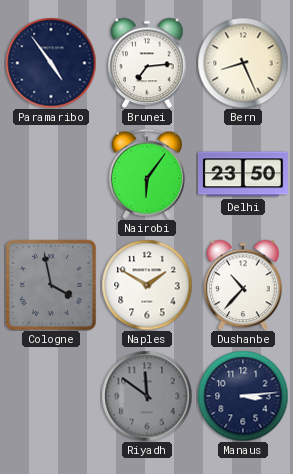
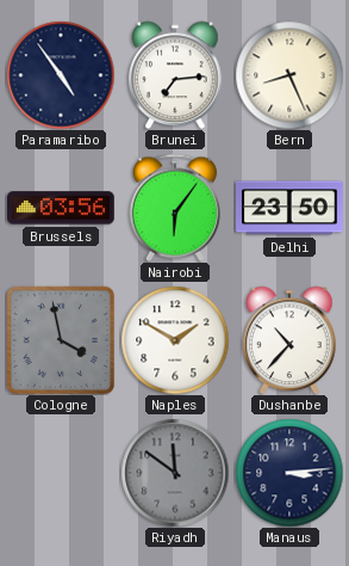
Brussels: none -> 03:56 (62, 208)
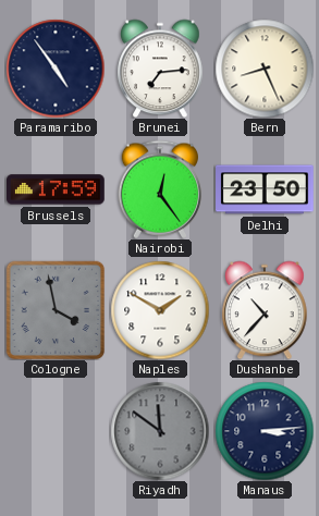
Brussels: 03:56 -> 17:59 (57, 189)
Nairobi: 6:06 -> 12:24 (159, 189)
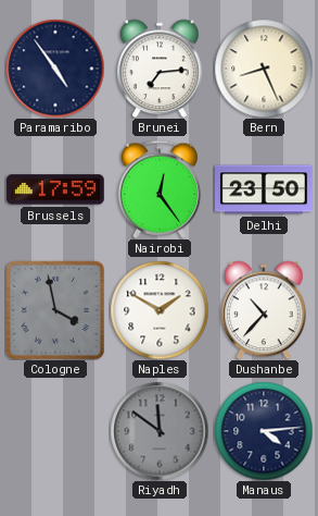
Manaus: 3:14 -> 4:14 (264, 431)
